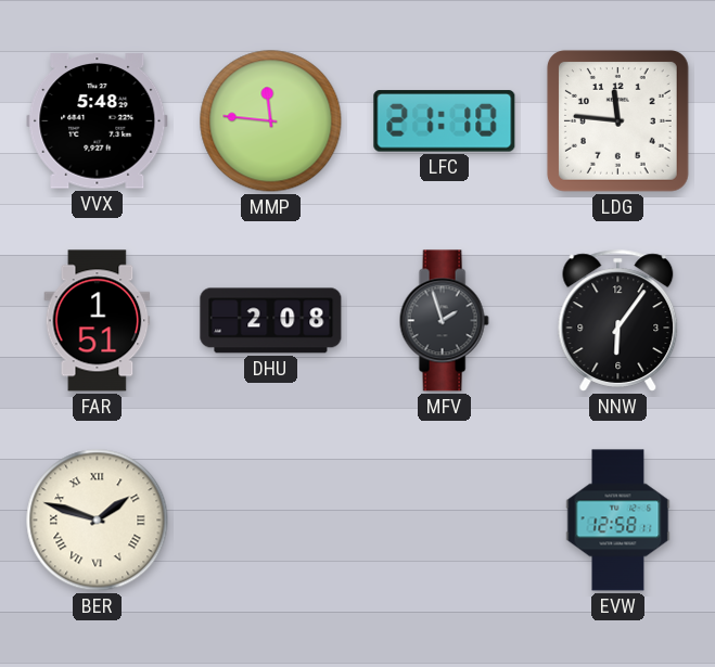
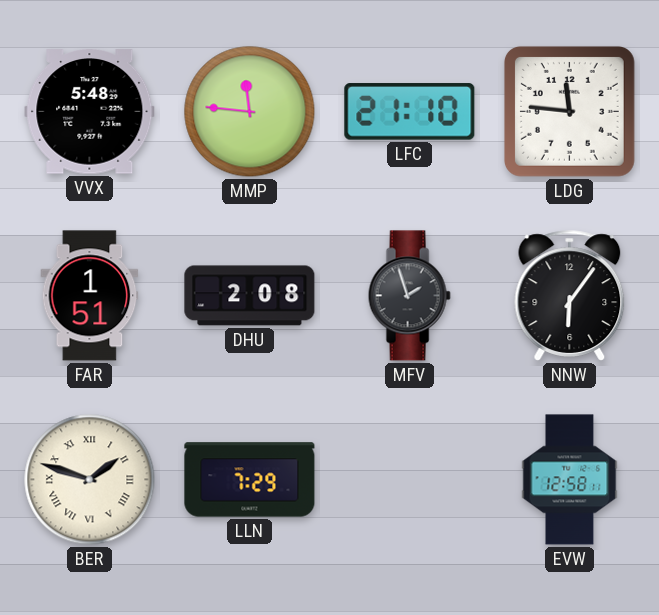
LLN: none -> 7:29 (250, 480)
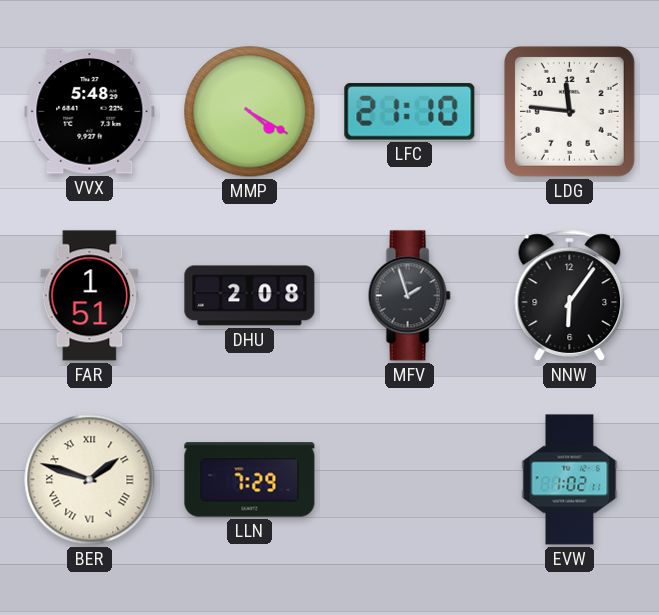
MMP: 11:46 -> 4:20 (250, 112)
EVW: 12:58 -> 1:02 (570, 480)
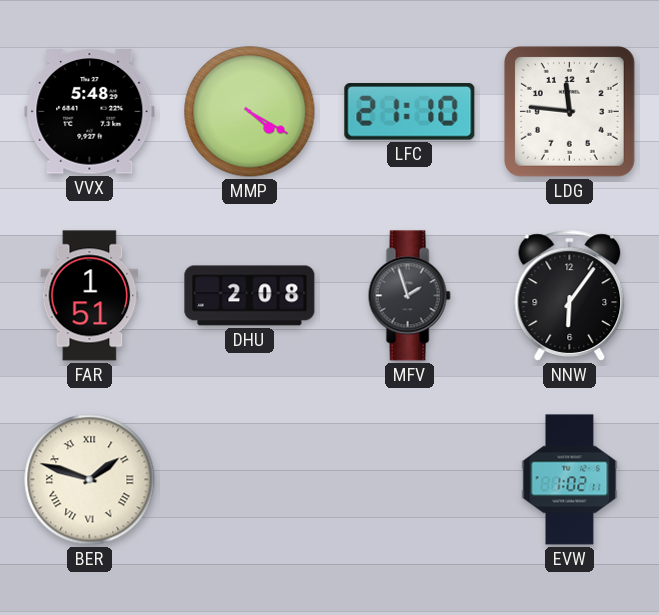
LLN: 7:29 -> none (250, 480)
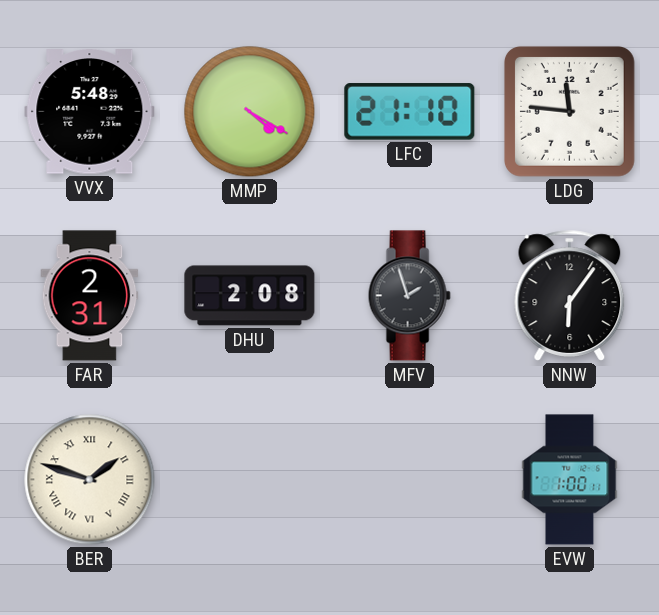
FAR: 1:51 -> 2:31 (90, 296)
EVW: 1:02 -> 1:00 (570, 480)
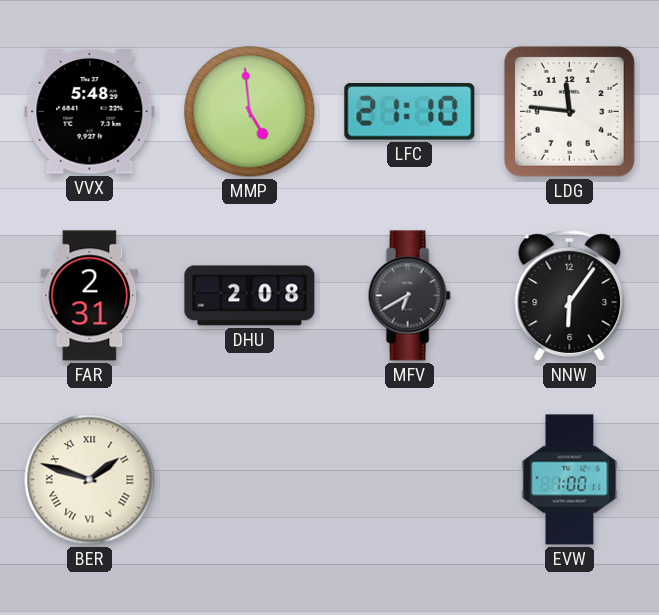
MMP: 4:20 -> 4:59 (250, 112)
MFV: 1:57 -> 6:40 (409, 296)
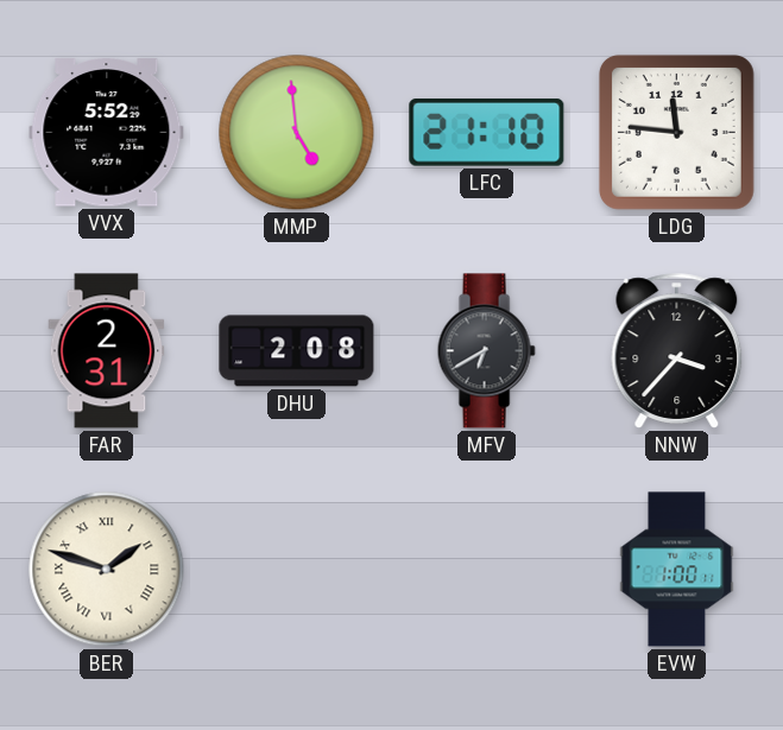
VVX: 5:48 -> 5:52 (107, 133)
NNW: 6:06 -> 3:37 (677, 351)
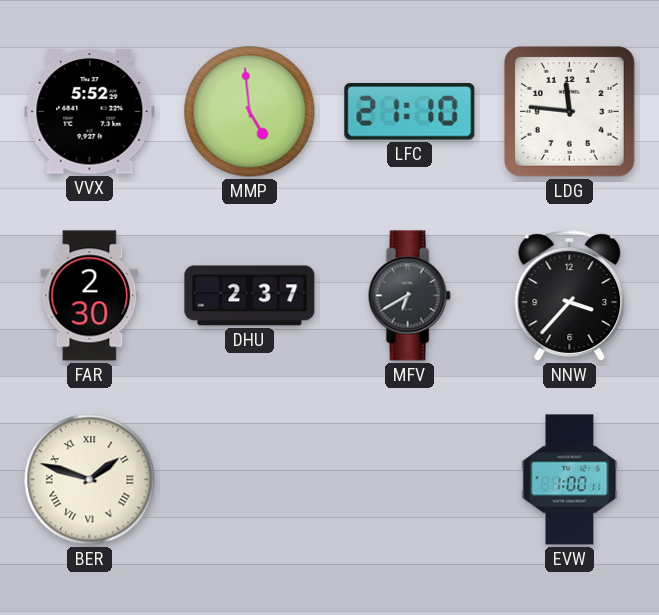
FAR: 2:31 -> 2:30 (90, 296)
DHU: 2:08 -> 2:37 (250, 296)
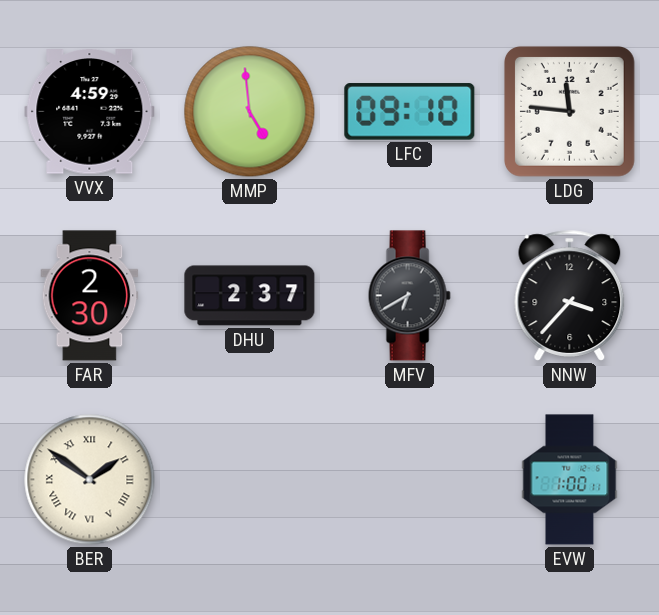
VVX: 5:52 -> 4:59 (90, 112)
LFC: 21:10 -> 09:10 (410, 112)
BER: 1:48 -> 1:51 (90, 480)
